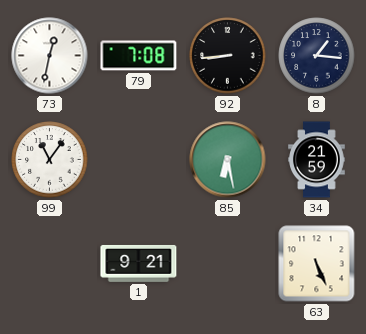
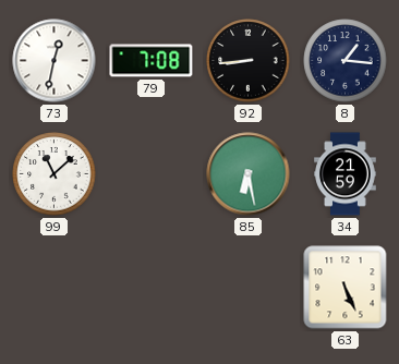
99: 11:06 -> 11:08 (55, 174)
1: 9:21 -> none (139, 263)
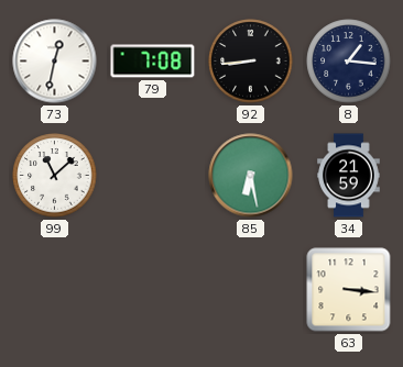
63: 5:26 -> 3:16 (349, 290)
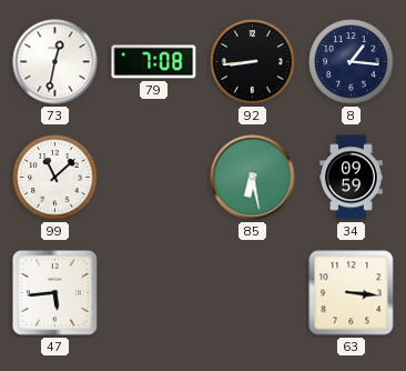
34: 21:59 -> 09:59 (352, 178)
47: none -> 5:44 (54, 292)
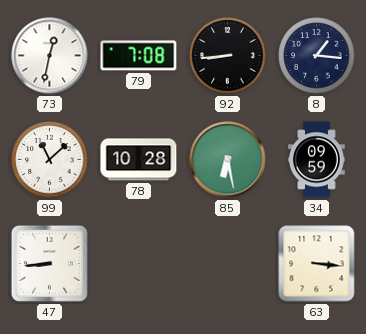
78: none -> 10:28 (139, 160)
47: 5:44 -> 8:44 (49, 263)
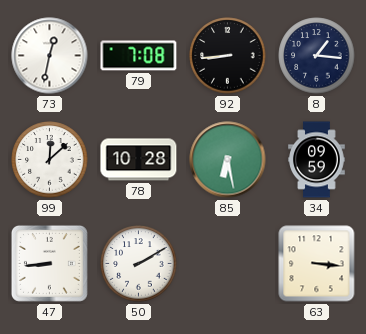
99: 11:08 -> 12:08 (50, 160)
50: none -> 2:10 (139, 264)
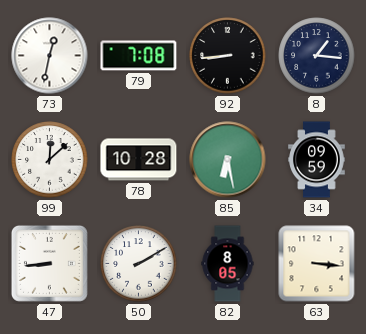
82: none -> 8:05 (228, 264)
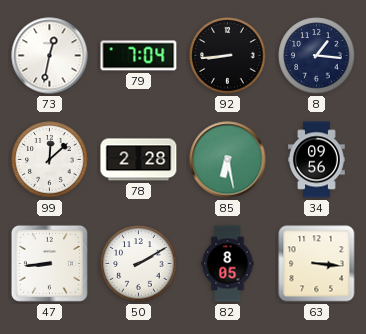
79: 7:08 -> 7:04 (139, 56)
78: 10:28 -> 2:28 (139, 160)
34: 09:59 -> 09:56 (317, 160)
